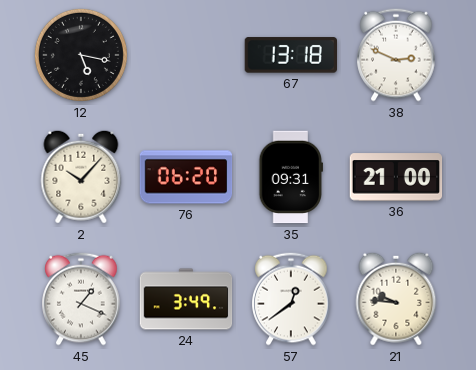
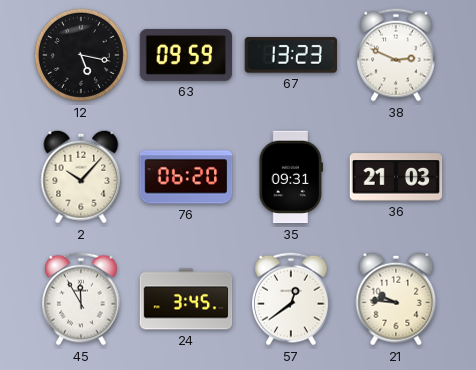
63: none -> 09:59 (186, 55)
67: 13:18 -> 13:23 (290, 55)
36: 21:00 -> 21:03 (396, 177)
45: 1:19 -> 11:55 (81, 299)
24: 3:49 -> 3:45 (186, 299)
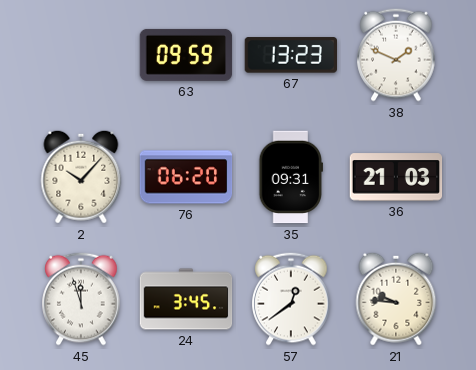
12: 5:17 -> none (81, 55)
38: 2:49 -> 1:49 (396, 55)
45: 11:55 -> 11:57 (81, 299)
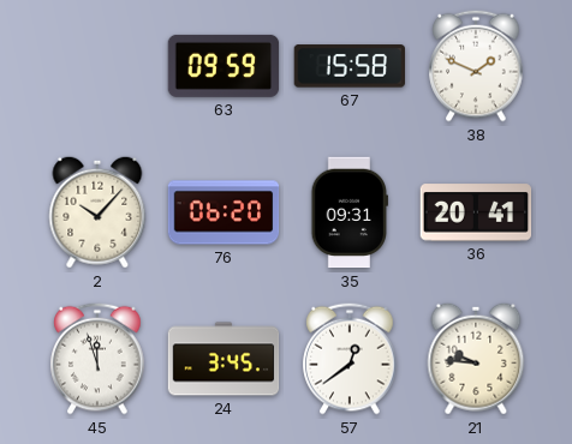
67: 13:23 -> 15:58 (348, 66)
36: 21:03 -> 20:41 (476, 212)
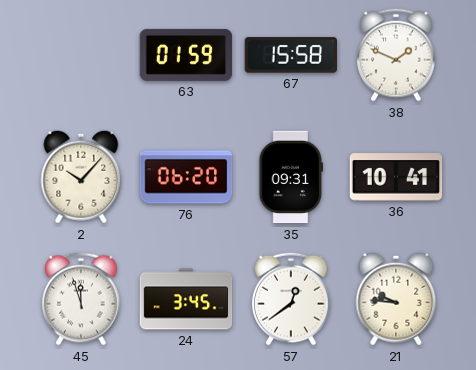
63: 09:59 -> 01:59 (186, 55)
36: 20:41 -> 10:41 (396, 177)
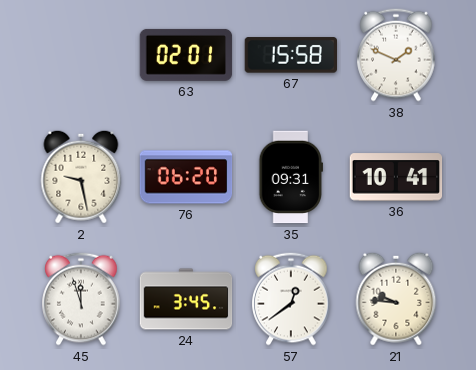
63: 01:59 -> 02:01 (186, 55)
2: 10:07 -> 9:28 (81, 177)
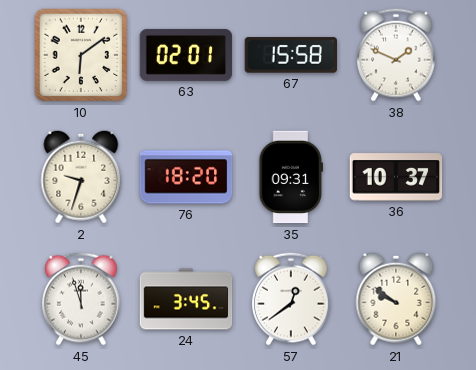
10: none -> 6:09 (81, 55)
2: 9:28 -> 9:33 (81, 177)
76: 06:20 -> 18:20 (186, 177)
36: 10:41 -> 10:37 (396, 177)
21: 9:46 -> 9:51 (396, 299)
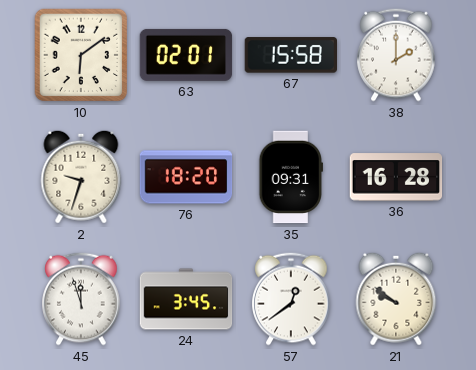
38: 1:49 -> 2:00 (396, 55)
36: 10:37 -> 16:28 (396, 177)
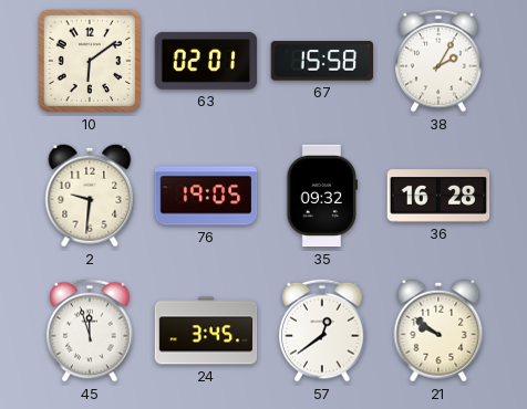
38: 2:00 -> 2:05 (438, 61)
2: 9:33 -> 9:31 (90, 196)
76: 18:20 -> 19:05 (206, 196)
35: 09:31 -> 09:32 (321, 196)
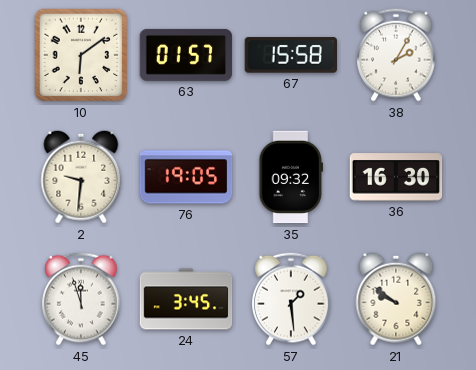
63: 02:01 -> 01:57 (186, 55)
36: 16:28 -> 16:30 (396, 177)
57: 12:39 -> 1:29 (291, 299)
